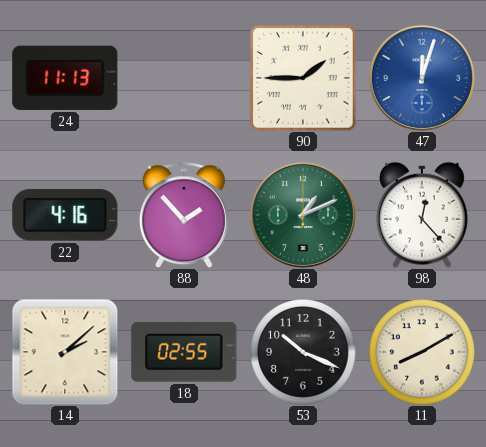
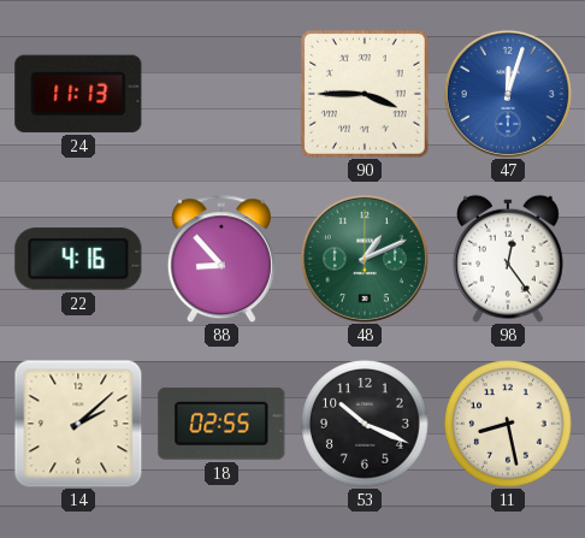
90: 1:45 -> 3:45 (365, 94)
88: 1:53 -> 8:53 (221, 259)
98: 12:23 -> 12:24 (508, 259)
11: 8:10 -> 8:28 (508, 424)
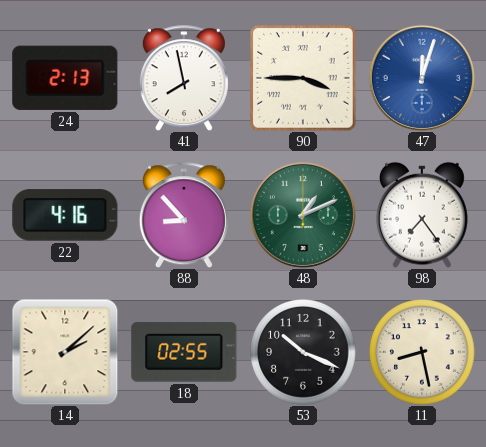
24: 11:13 -> 2:13 (65, 78)
41: none -> 7:58 (184, 78)
98: 12:24 -> 7:24 (422, 215)
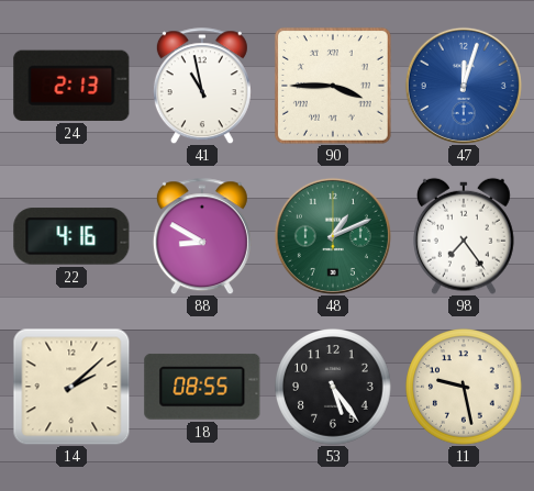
41: 7:58 -> 10:58 (202, 86)
88: 8:53 -> 8:50 (202, 236)
18: 02:55 -> 08:55 (202, 387)
53: 10:19 -> 5:24 (333, 387)
11: 8:28 -> 9:28 (464, 387)
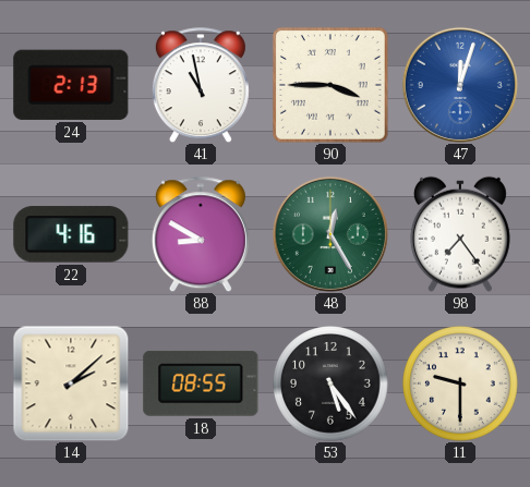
48: 1:11 -> 12:25 (330, 234)
11: 9:28 -> 9:30 (460, 383)
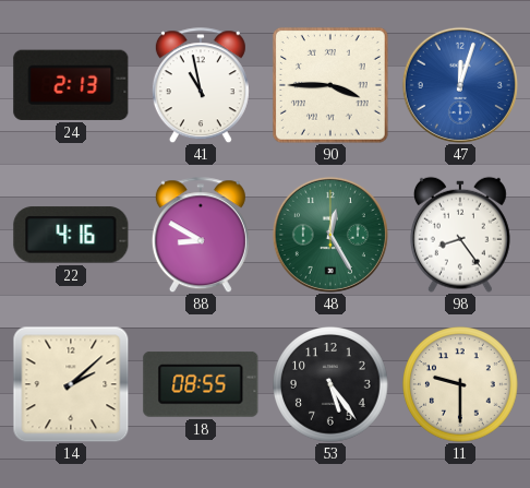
98: 7:24 -> 8:24 (460, 235)
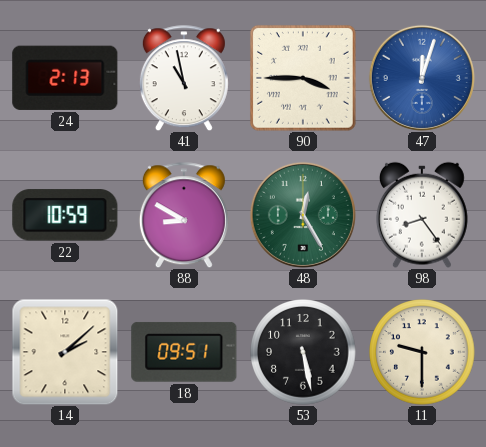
22: 4:16 -> 10:59 (65, 215)
18: 08:55 -> 09:51 (184, 352)
53: 5:24 -> 5:28 (303, 352)
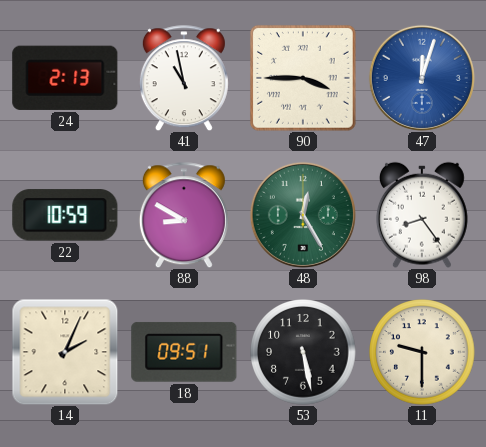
14: 2:08 -> 2:04 (65, 352)
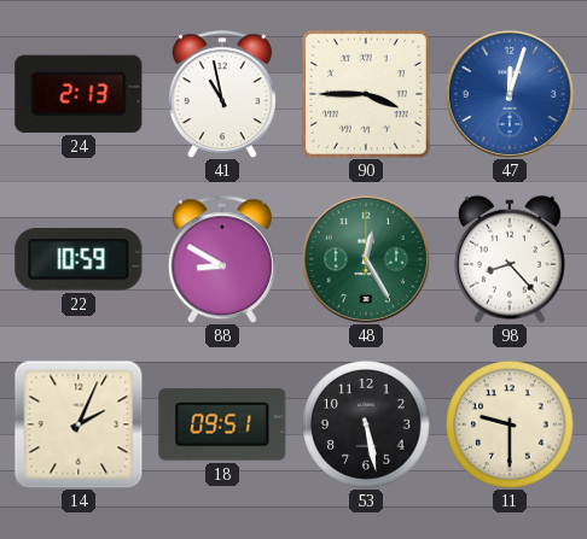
98: 8:24 -> 8:23 (510, 259)
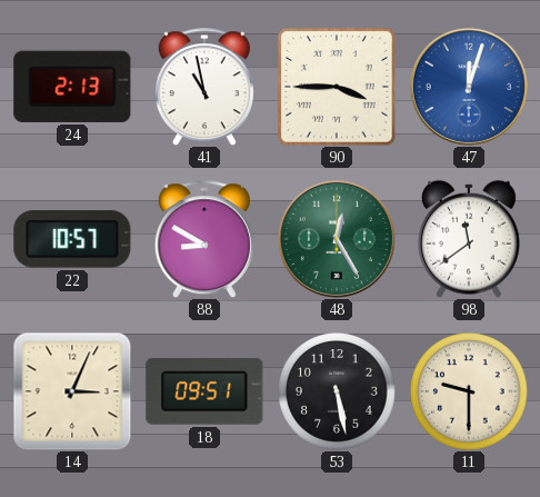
22: 10:59 -> 10:57 (72, 239)
98: 8:23 -> 11:39 (469, 239)
14: 2:04 -> 3:04 (72, 391)
